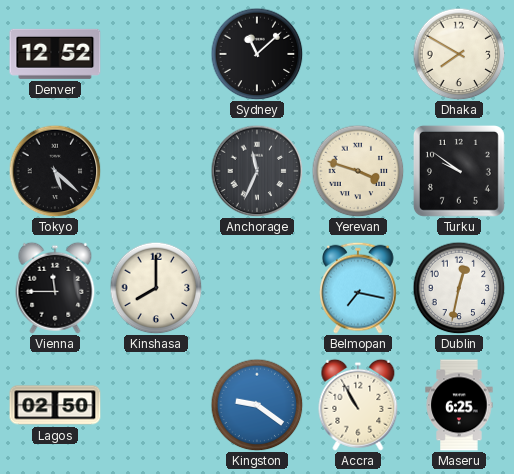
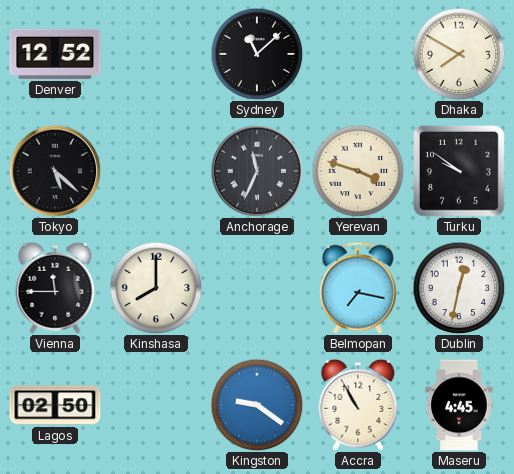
Maseru: 6:25 -> 4:45 (459, 405)
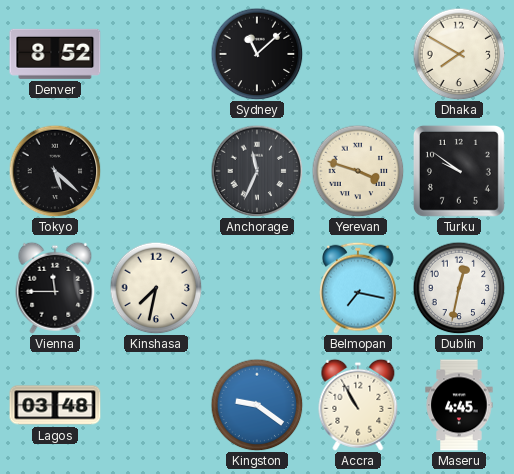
Denver: 12:52 -> 8:52 (55, 54)
Kinshasa: 8:00 -> 7:32 (156, 288)
Lagos: 02:50 -> 03:48 (55, 405)
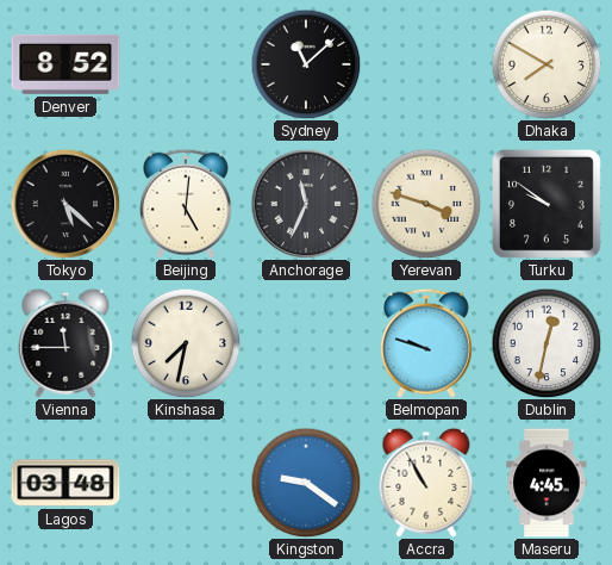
Beijing: none -> 5:01 (187, 204)
Belmopan: 7:17 -> 9:48 (427, 343)
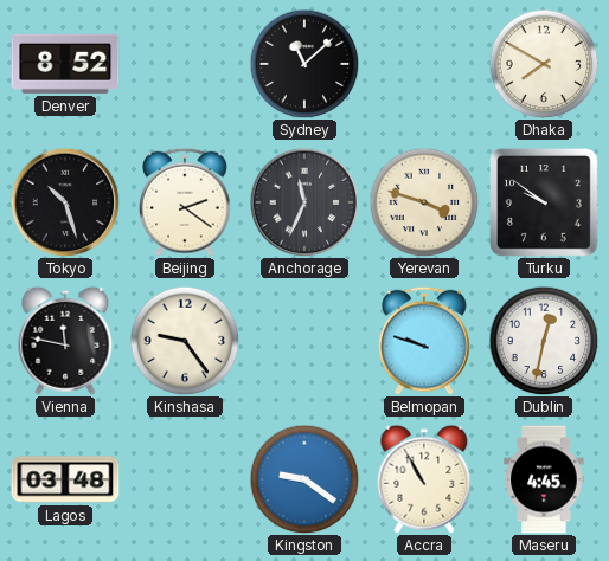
Tokyo: 5:22 -> 10:27 (65, 202)
Beijing: 5:01 -> 2:21 (186, 202)
Vienna: 11:45 -> 11:47 (65, 341)
Kinshasa: 7:32 -> 9:24 (185, 341)
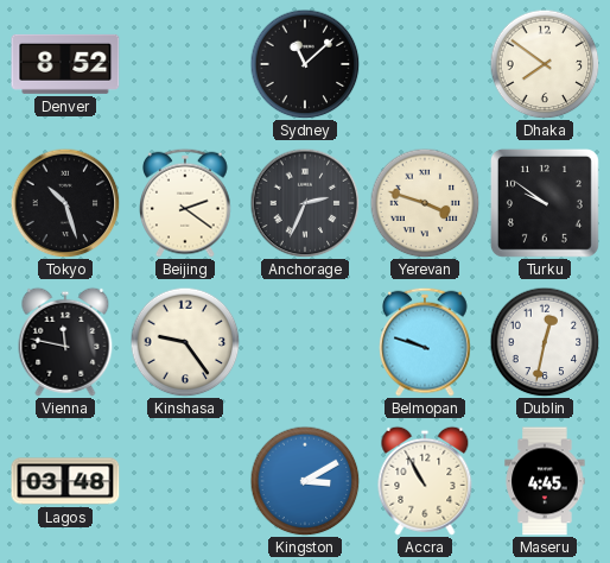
Dhaka: 7:50 -> 7:51 (545, 64)
Anchorage: 11:34 -> 2:34 (305, 203)
Kingston: 9:21 -> 3:10 (305, 481)
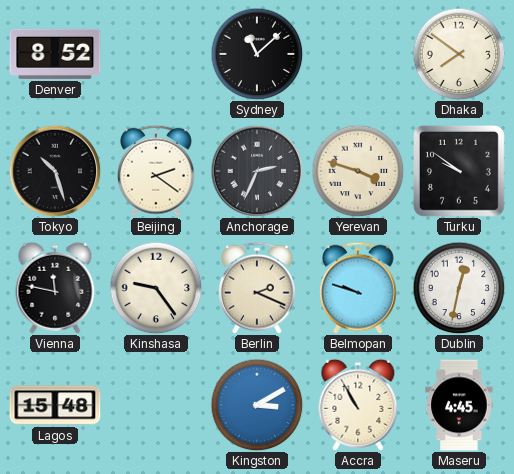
Berlin: none -> 2:19 (258, 288)
Lagos: 03:48 -> 15:48 (55, 405)
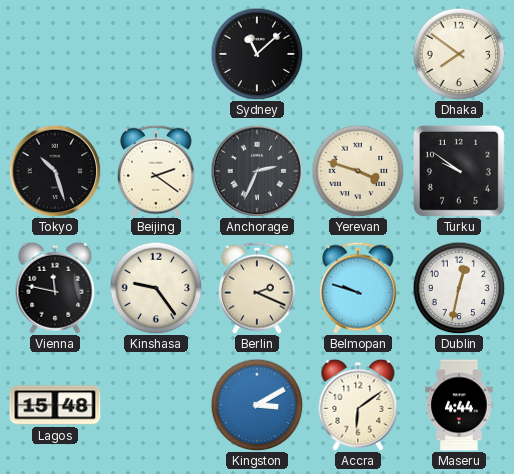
Denver: 8:52 -> none (55, 54)
Accra: 10:55 -> 6:09 (358, 405)
Maseru: 4:45 -> 4:44 (459, 405)
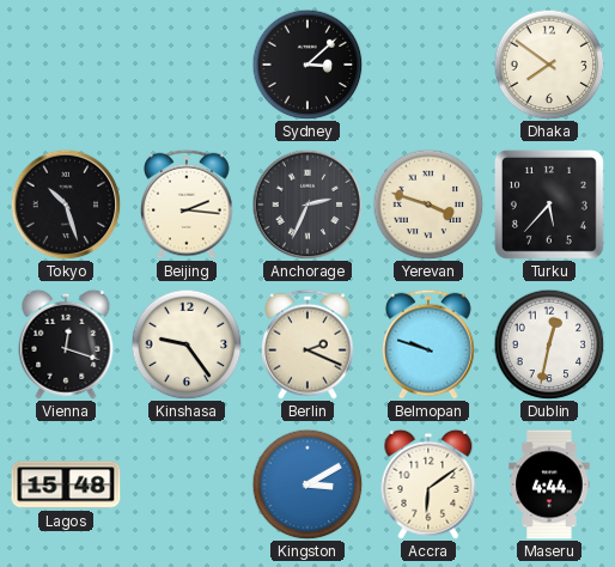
Sydney: 11:08 -> 3:08 (307, 65)
Beijing: 2:21 -> 2:16 (188, 205)
Turku: 9:51 -> 5:37 (549, 205)
Vienna: 11:47 -> 12:18 (66, 345)
